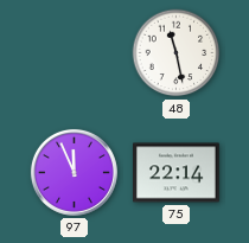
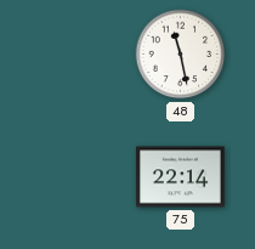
97: 11:56 -> none (74, 172)
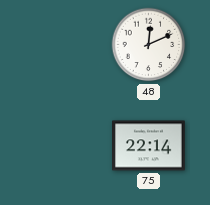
48: 11:28 -> 12:11 (149, 45)
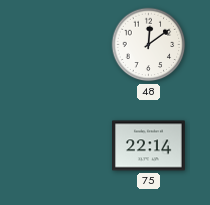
48: 12:11 -> 12:09 (149, 45)
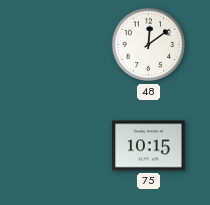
75: 22:14 -> 10:15 (149, 146)
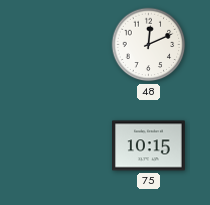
48: 12:09 -> 12:11 (149, 45)
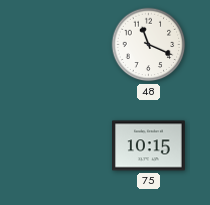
48: 12:11 -> 11:19 (149, 45)
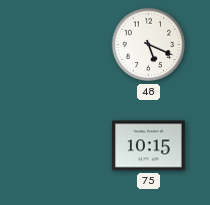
48: 11:19 -> 5:19 (149, 45)
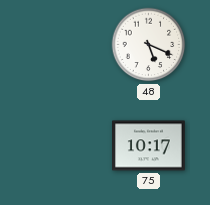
75: 10:15 -> 10:17 (149, 146)
